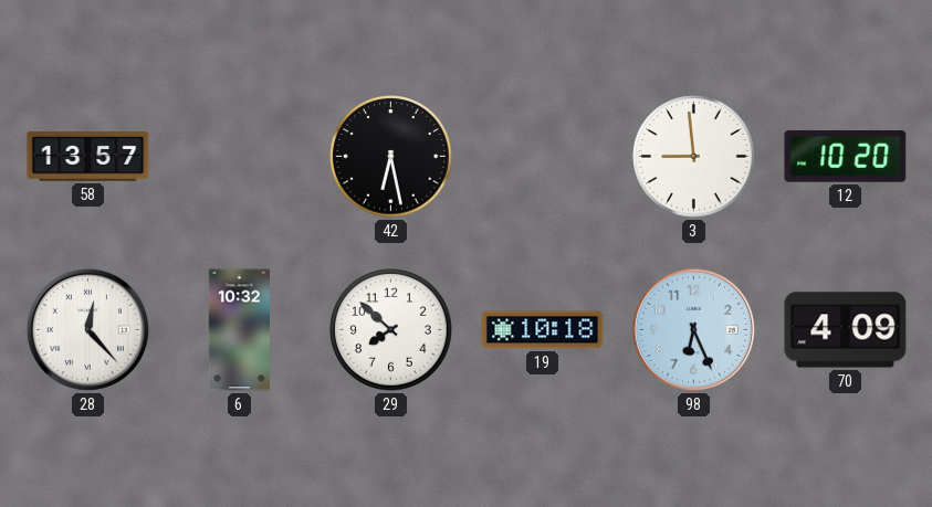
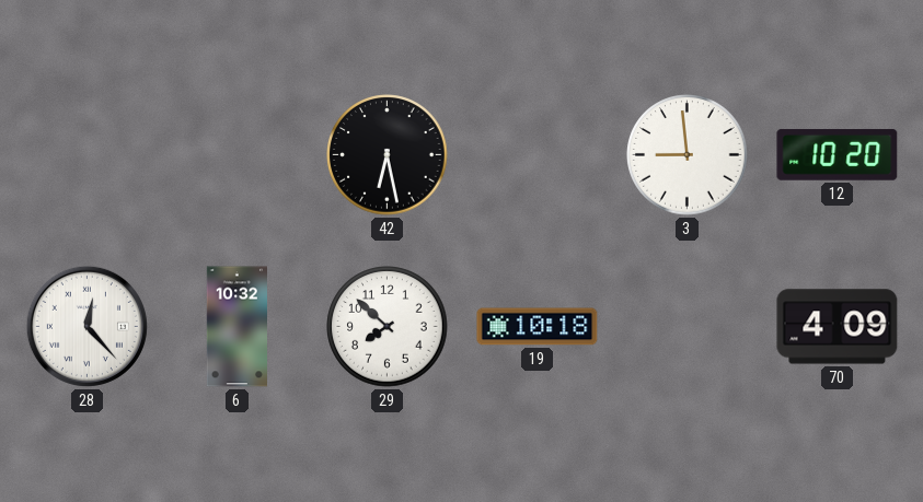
58: 13:57 -> none (88, 156)
98: 6:26 -> none (693, 329)
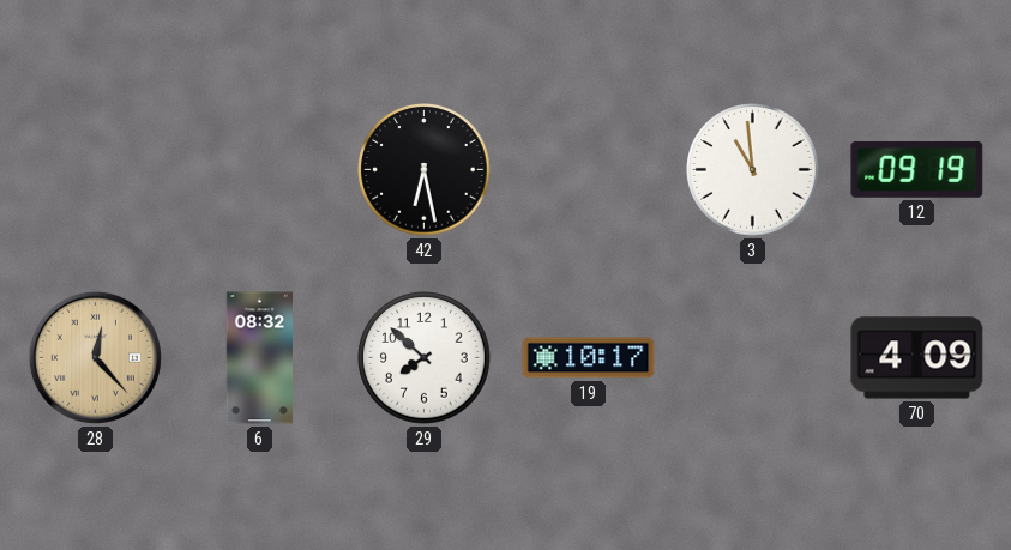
3: 8:59 -> 10:59 (753, 170)
12: 10:20 -> 09:19 (917, 169)
28 dial: white -> champagne (95, 357)
6: 10:32 -> 08:32 (259, 358)
19: 10:18 -> 10:17 (589, 358)
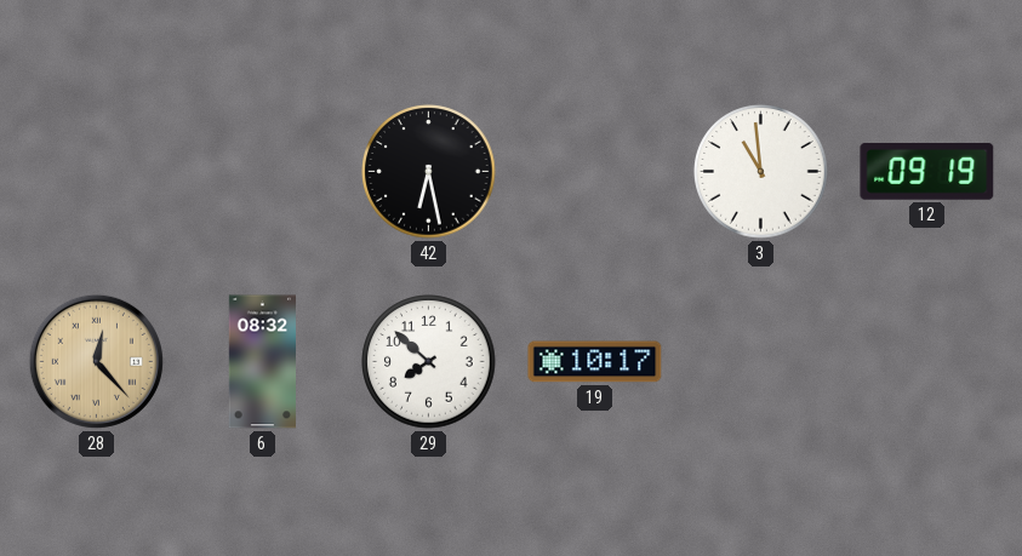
70: 4:09 -> none (917, 358)
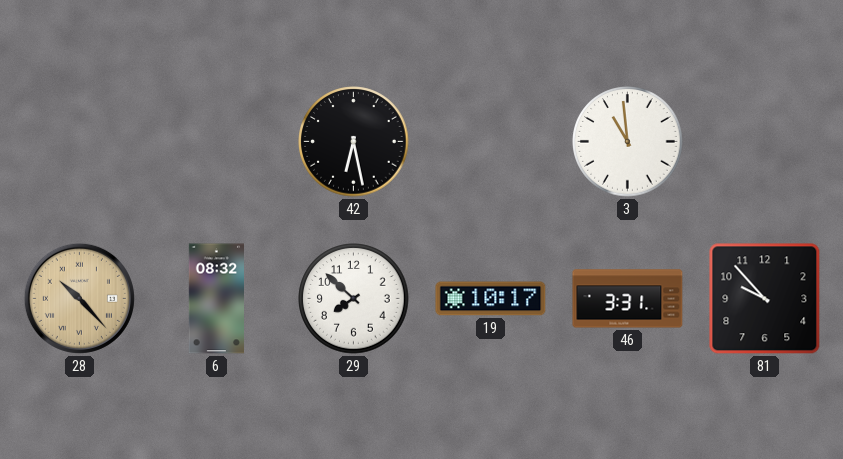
12: 09:19 -> none (927, 171)
28: 12:23 -> 10:23 (79, 298)
46: none -> 3:31 (628, 299)
81: none -> 9:53 (765, 299)
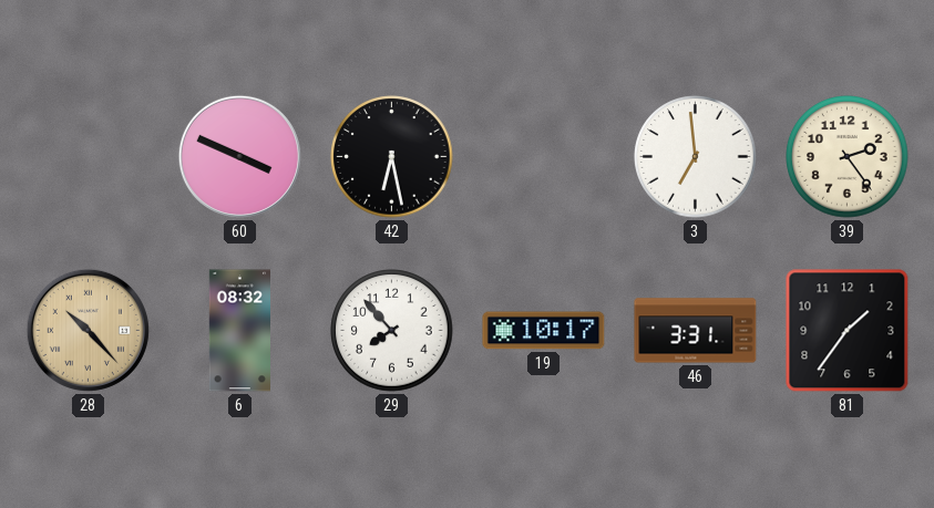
60: none -> 3:49 (239, 156)
3: 10:59 -> 6:59 (696, 157)
39: none -> 2:24 (848, 157)
29: 7:52 -> 7:53 (392, 331)
81: 9:53 -> 1:36 (848, 331)
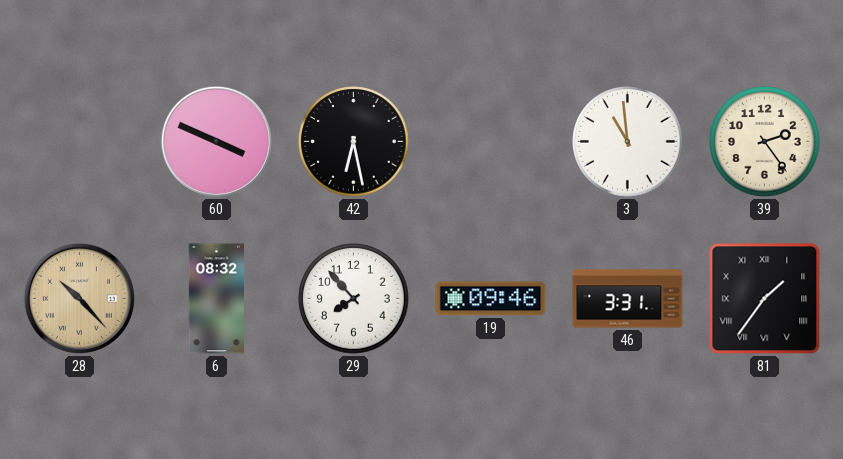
3: 6:59 -> 10:59 (628, 142)
19: 10:17 -> 09:46 (491, 299)
81 numerals: Arabic -> Roman (765, 299)
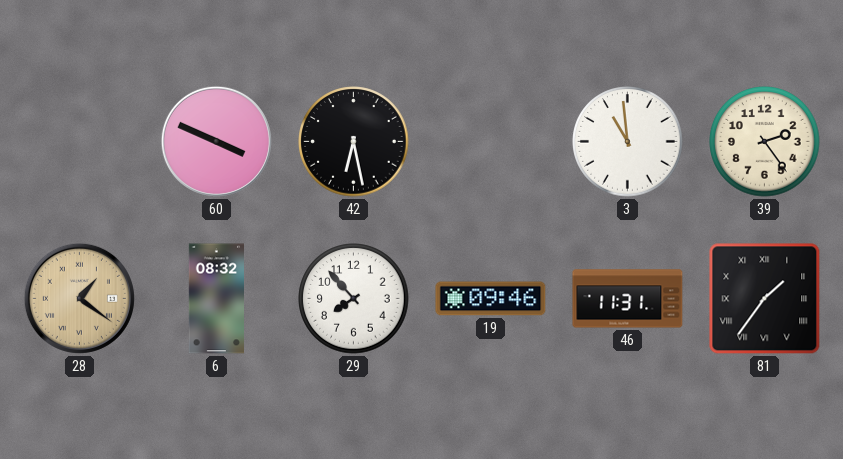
28: 10:23 -> 1:21 (79, 298)
46: 3:31 -> 11:31 (628, 299)
